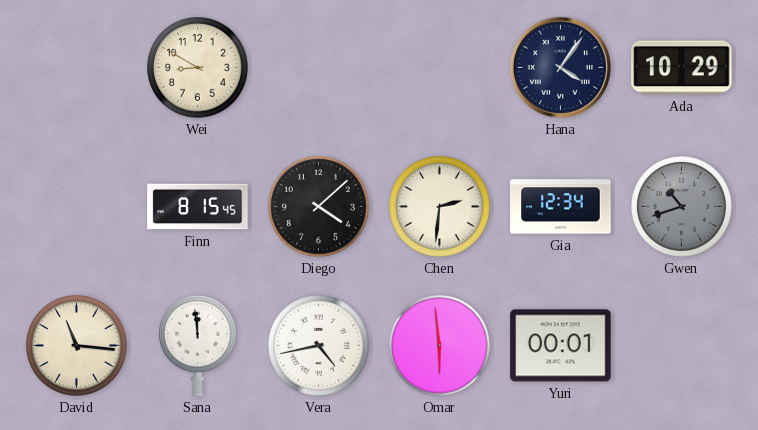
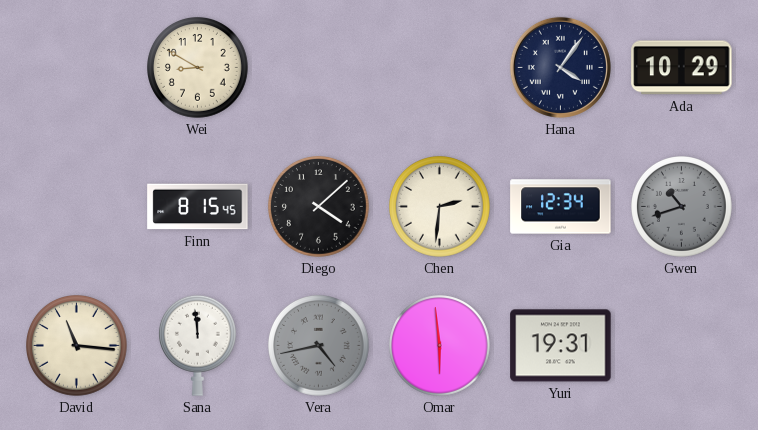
Vera dial: white -> grey (319, 346)
Yuri: 00:01 -> 19:31 (561, 346)
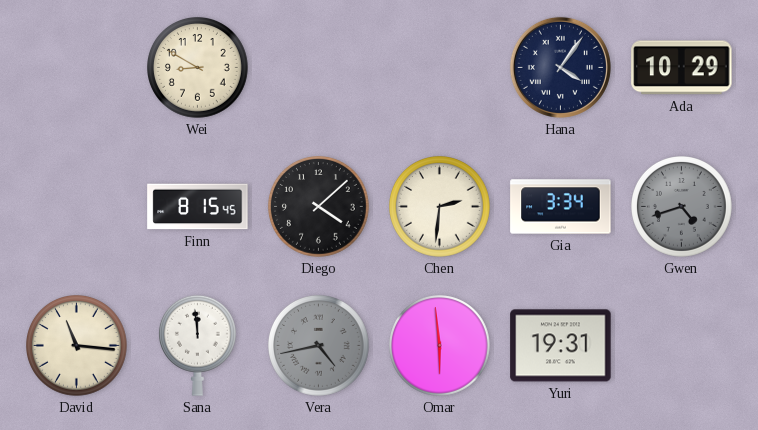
Gia: 12:34 -> 3:34 (561, 207)
Gwen: 10:42 -> 4:42 (682, 207)
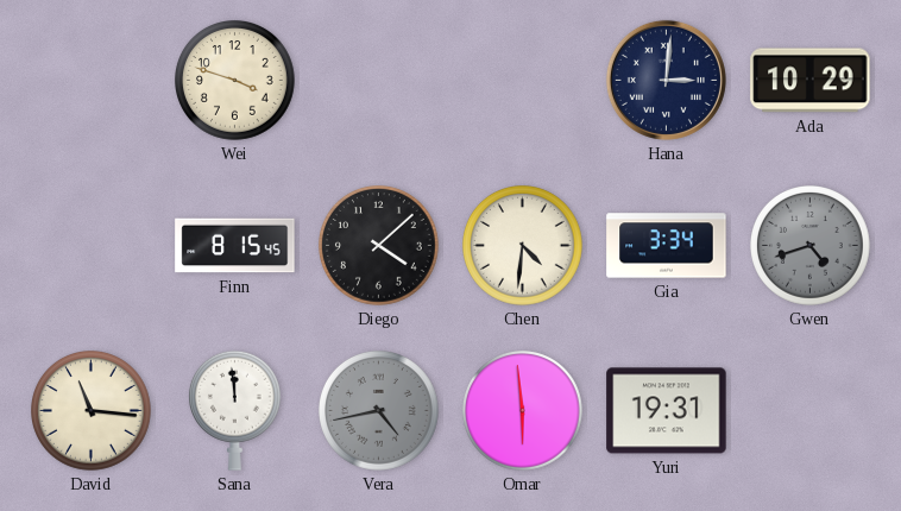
Wei: 8:50 -> 3:48 (235, 81)
Hana: 4:06 -> 3:01 (666, 80)
Chen: 2:31 -> 4:31 (523, 246)
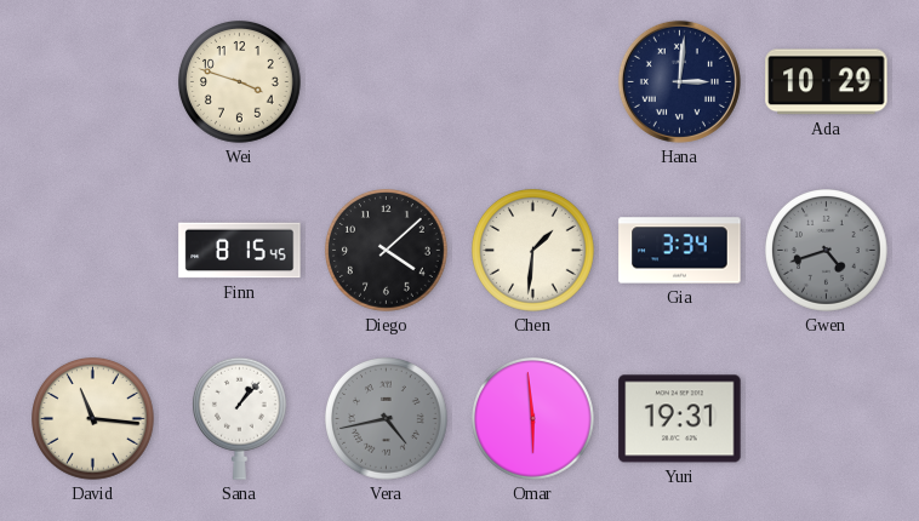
Chen: 4:31 -> 1:31 (533, 251)
Sana: 11:59 -> 1:07 (239, 418)
